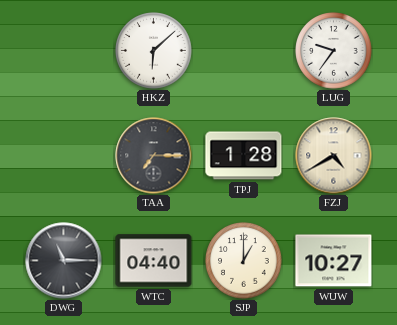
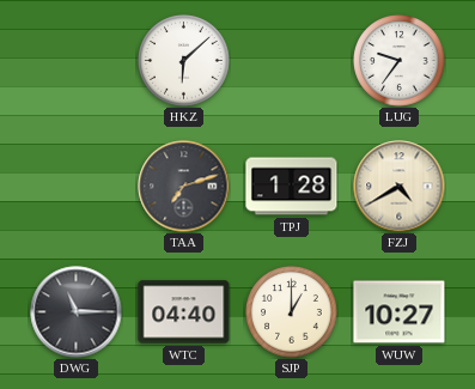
TAA: 7:15 -> 7:12 (184, 187)
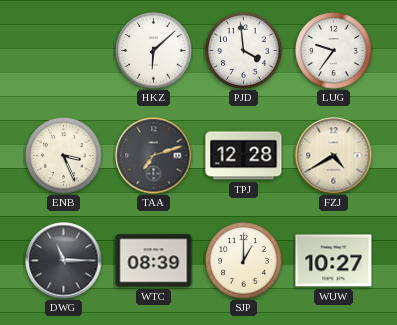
PJD: none -> 3:59 (244, 51)
ENB: none -> 3:26 (64, 156)
TPJ: 1:28 -> 12:28 (244, 156)
WTC: 04:40 -> 08:39 (154, 261)
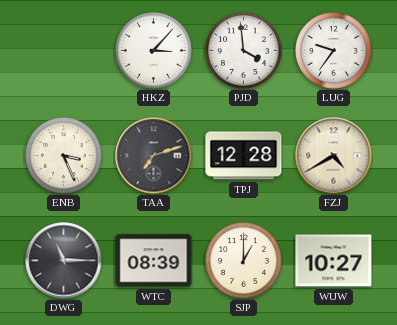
HKZ: 6:08 -> 3:07 (154, 51)
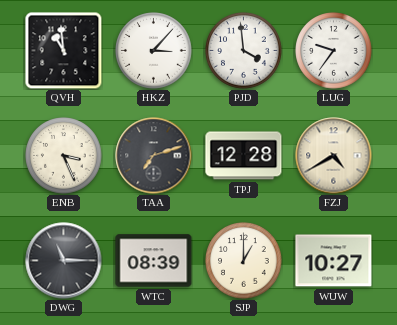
QVH: none -> 10:59 (63, 50)
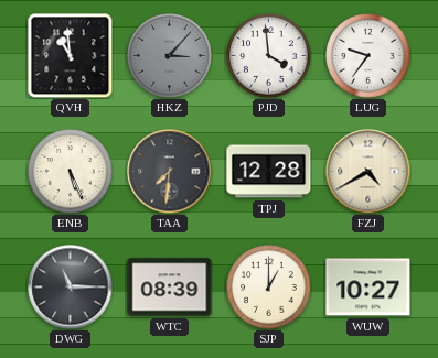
HKZ dial: white -> grey (170, 56)
ENB: 3:26 -> 5:26 (71, 172)
TAA: 7:12 -> 7:31 (170, 172)
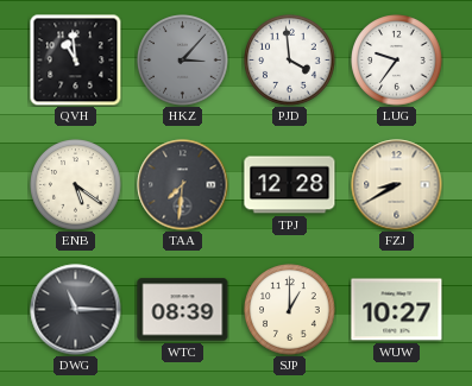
ENB: 5:26 -> 5:21 (76, 185)
FZJ: 4:40 -> 8:40 (397, 185)
